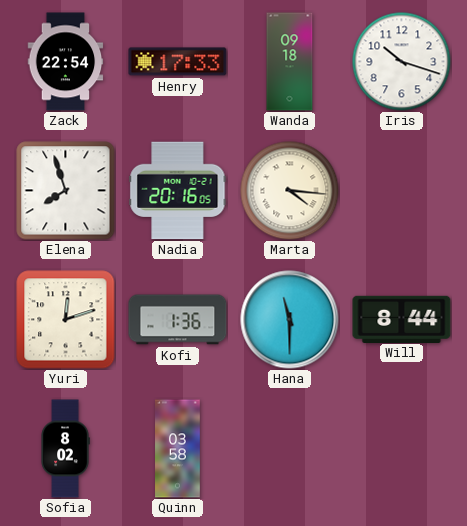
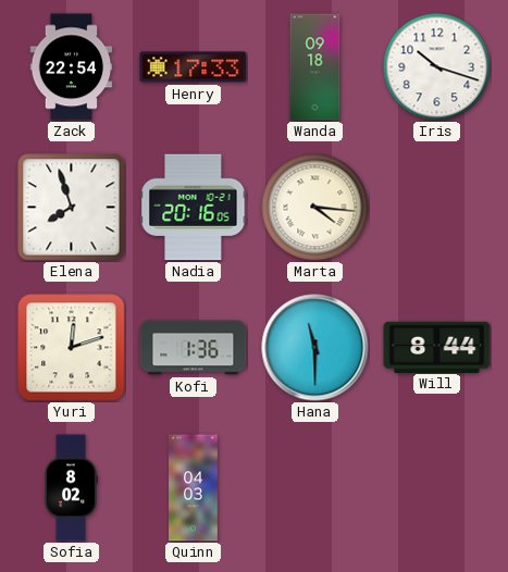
Quinn: 03:58 -> 04:03 (194, 488)
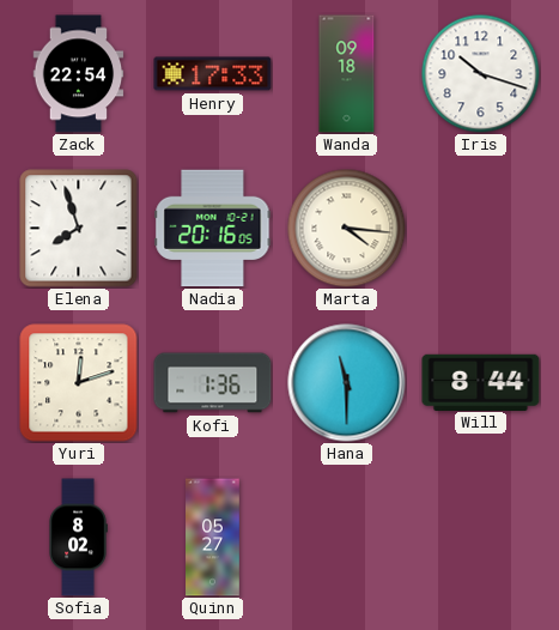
Quinn: 04:03 -> 05:27 (213, 538)
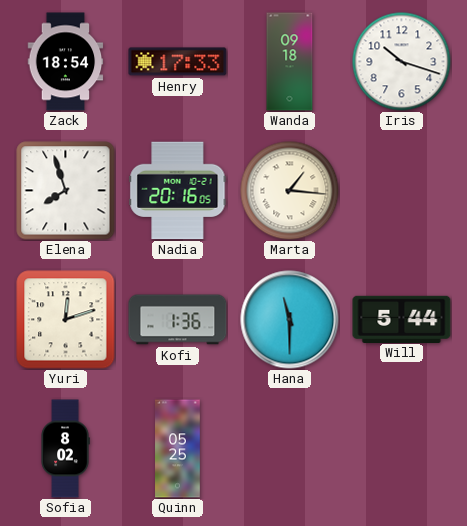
Zack: 22:54 -> 18:54 (66, 62)
Marta: 4:16 -> 1:16 (290, 191)
Will: 8:44 -> 5:44 (402, 319)
Quinn: 05:27 -> 05:25 (178, 449)
